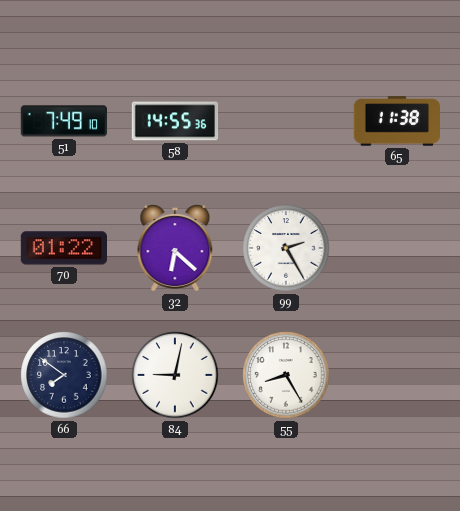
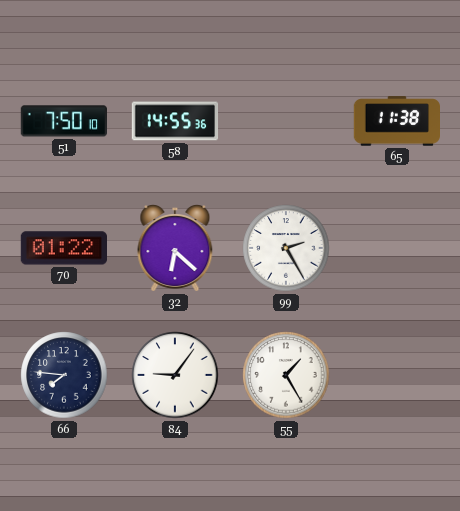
51: 7:49 -> 7:50 (63, 121)
66: 7:51 -> 7:46 (64, 375)
84: 9:02 -> 9:06 (175, 375)
55: 8:25 -> 1:25 (286, 375)
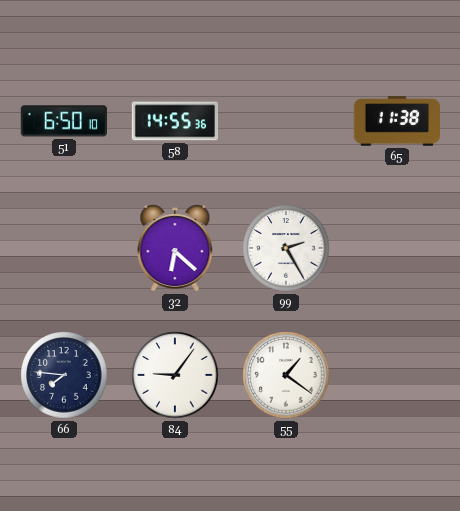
51: 7:50 -> 6:50 (63, 121)
70: 01:22 -> none (63, 248)
55: 1:25 -> 1:21 (286, 375)
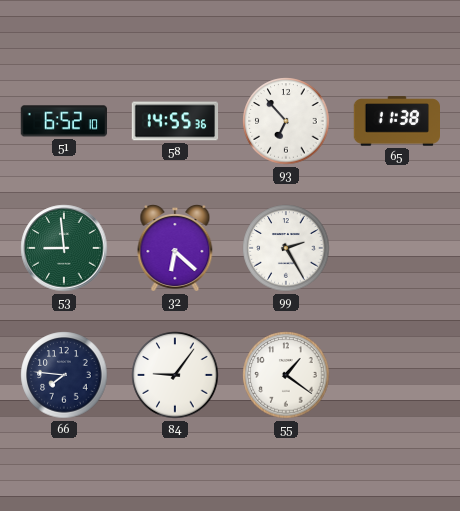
51: 6:50 -> 6:52 (63, 121)
93: none -> 6:53 (286, 121)
53: none -> 8:59 (64, 248)
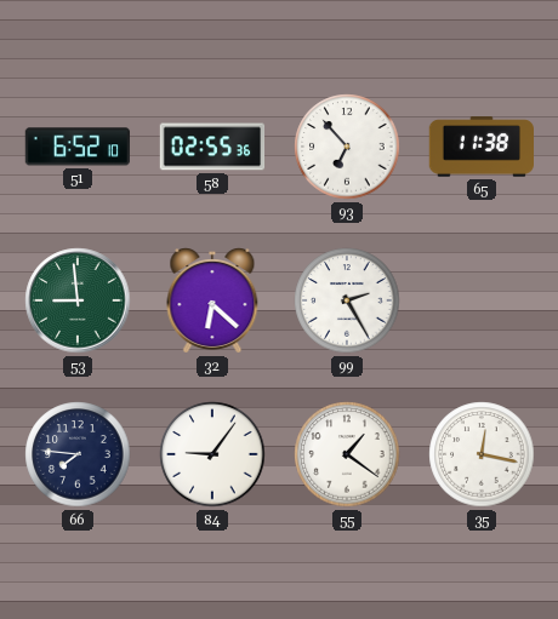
58: 14:55 -> 02:55 (212, 147)
35: none -> 12:17 (482, 454)
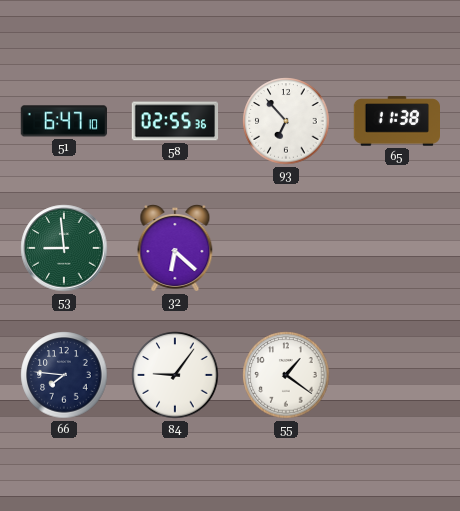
51: 6:52 -> 6:47 (63, 121)
99: 2:25 -> none (347, 300)
35: 12:17 -> none (482, 454)
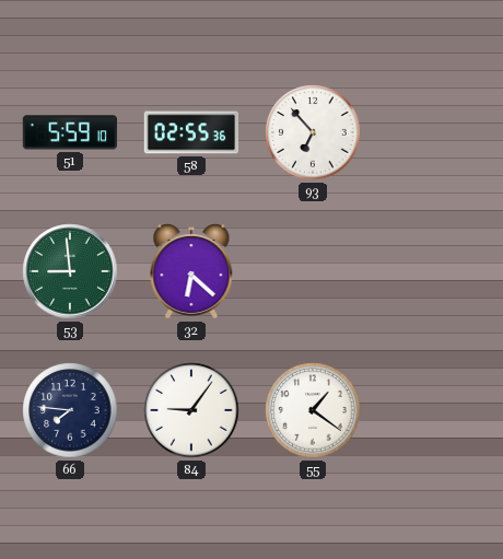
51: 6:47 -> 5:59 (69, 132)
65: 11:38 -> none (396, 121)
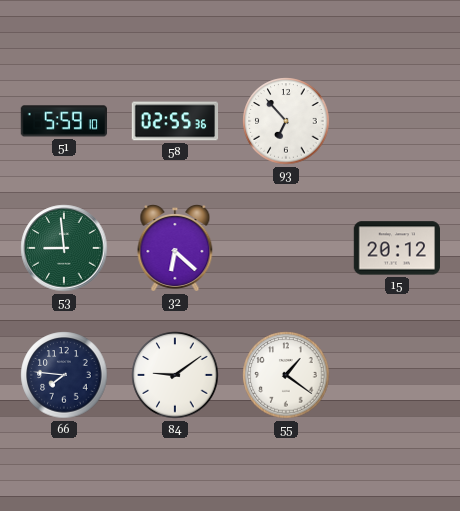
15: none -> 20:12 (397, 248)
84: 9:06 -> 9:09 (175, 375)
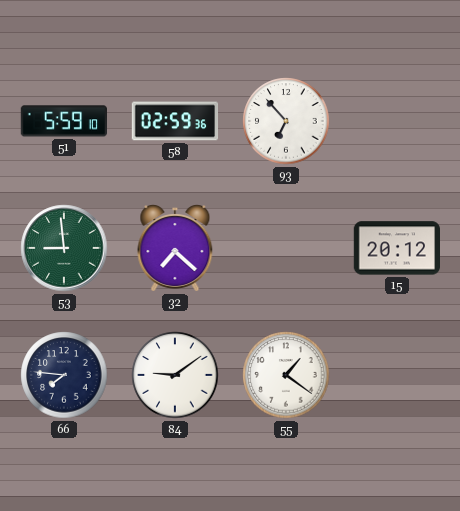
58: 02:55 -> 02:59 (175, 121)
32: 6:22 -> 7:22 (175, 249)
